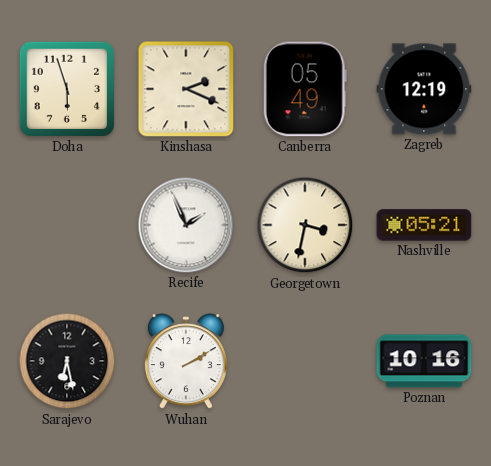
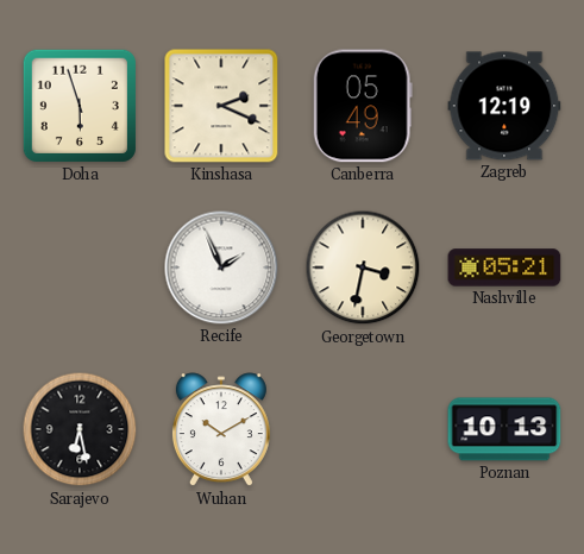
Wuhan: 2:10 -> 10:10 (221, 430)
Poznan: 10:16 -> 10:13 (504, 429)
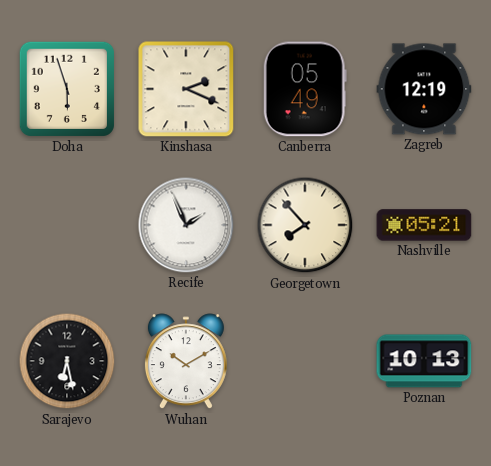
Georgetown: 3:32 -> 7:53 (305, 225)
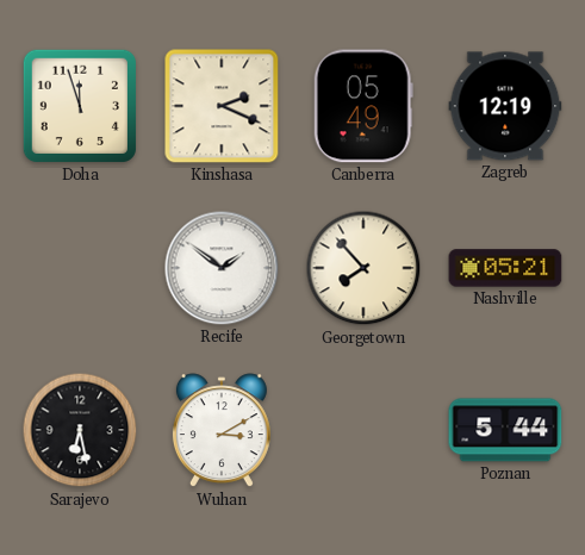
Doha: 5:57 -> 11:57 (80, 106)
Recife: 1:56 -> 1:51 (222, 268)
Wuhan: 10:10 -> 3:10 (222, 431)
Poznan: 10:13 -> 5:44 (505, 430)
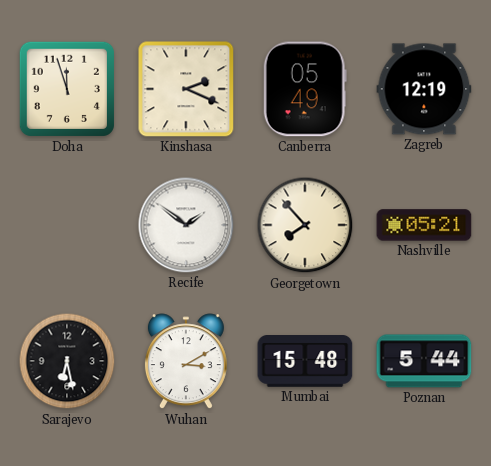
Mumbai: none -> 15:48 (305, 362)
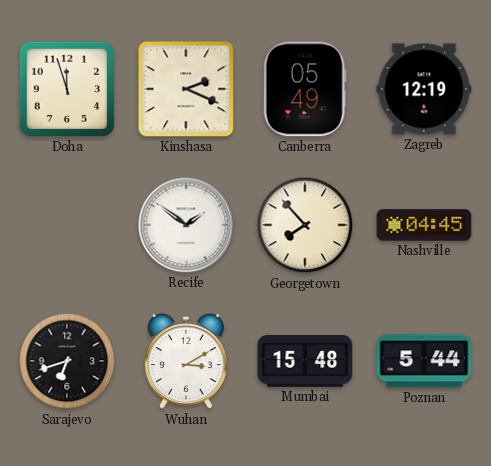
Nashville: 05:21 -> 04:45 (424, 225)
Sarajevo: 6:28 -> 6:42 (67, 361)
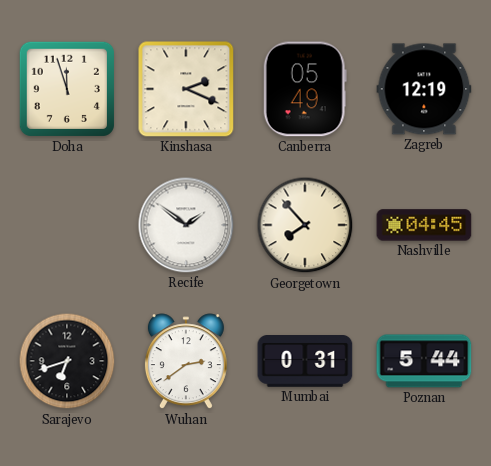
Wuhan: 3:10 -> 2:39 (186, 362)
Mumbai: 15:48 -> 0:31 (305, 362)
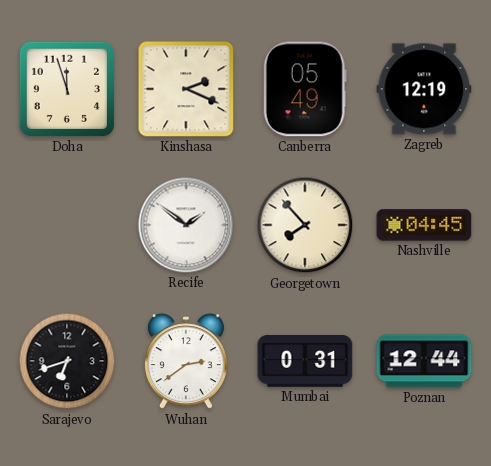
Poznan: 5:44 -> 12:44 (424, 361)
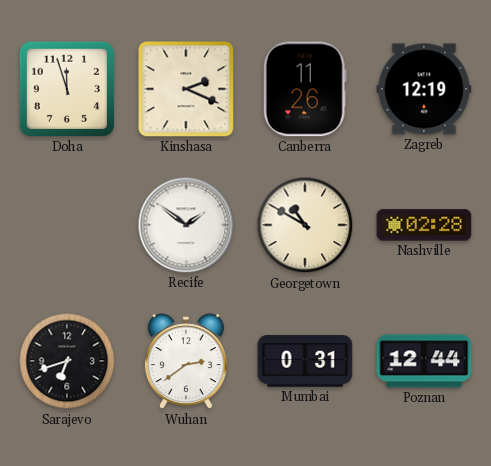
Canberra: 05:49 -> 11:26 (305, 89)
Georgetown: 7:53 -> 10:50 (305, 225)
Nashville: 04:45 -> 02:28 (424, 225)
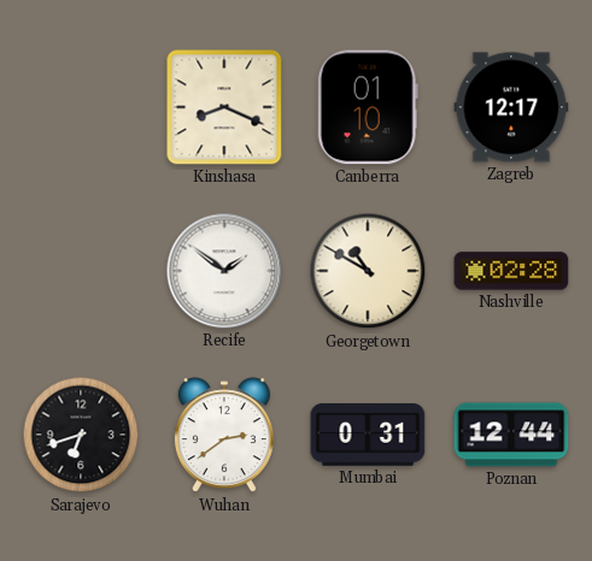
Doha: 11:57 -> none (67, 89)
Kinshasa: 2:19 -> 8:19 (224, 107)
Canberra: 11:26 -> 01:10 (368, 107)
Zagreb: 12:19 -> 12:17 (511, 107)
